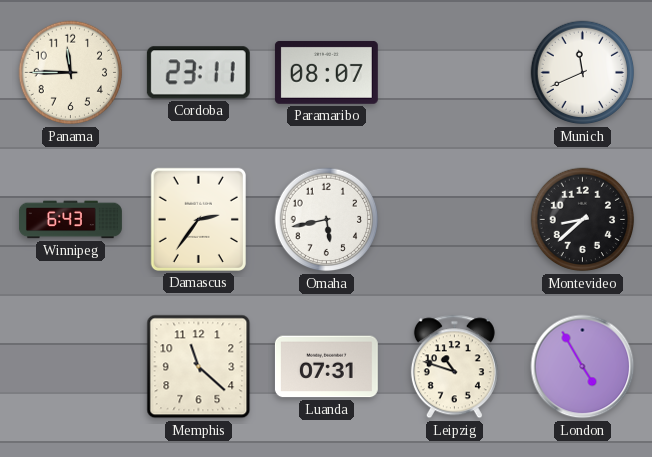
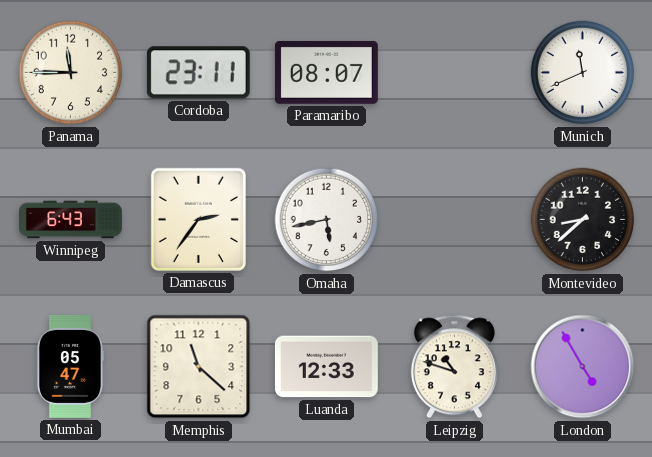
Mumbai: none -> 05:47 (70, 366)
Luanda: 07:31 -> 12:33 (326, 367)
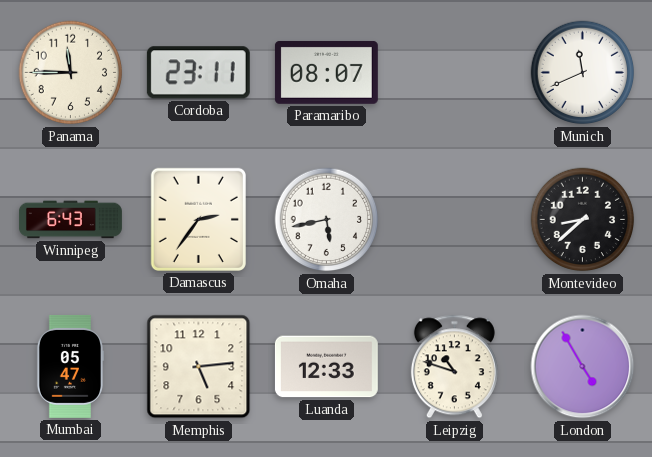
Memphis: 11:22 -> 5:14 (199, 367)
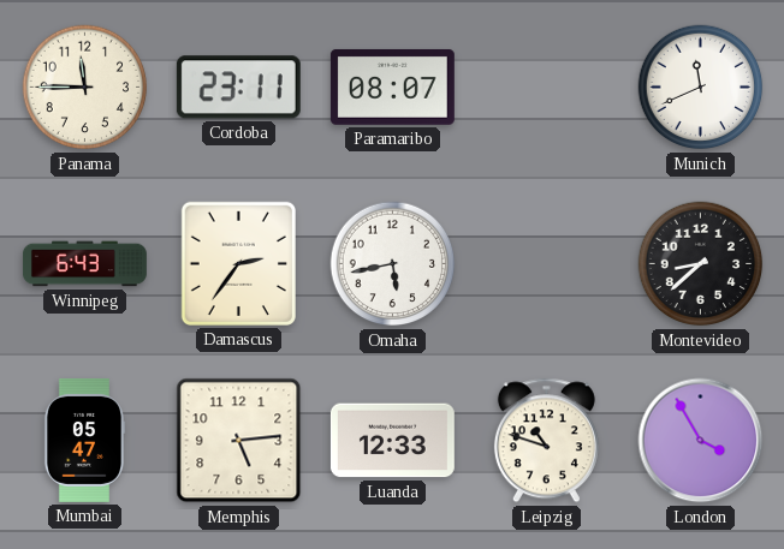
London: 4:55 -> 3:55 (701, 441)
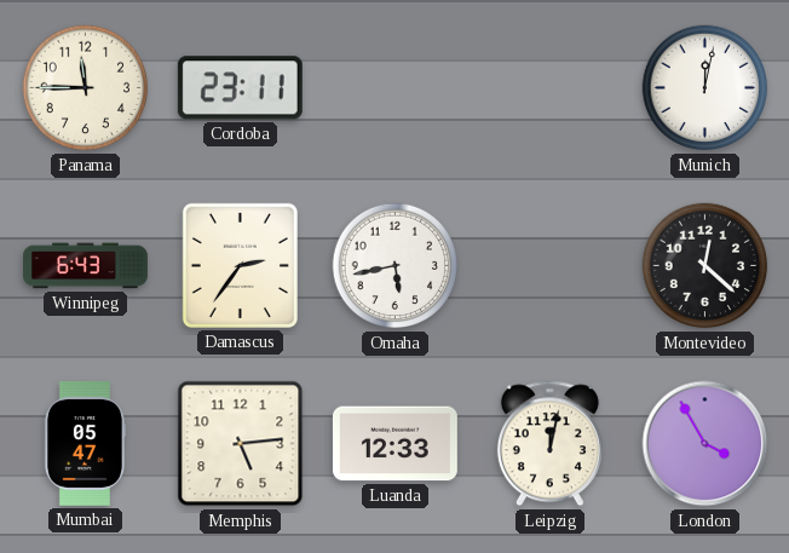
Paramaribo: 08:07 -> none (392, 86)
Munich: 11:41 -> 12:02 (706, 88)
Montevideo: 8:38 -> 12:22 (706, 266)
Leipzig: 10:48 -> 12:02 (549, 444)
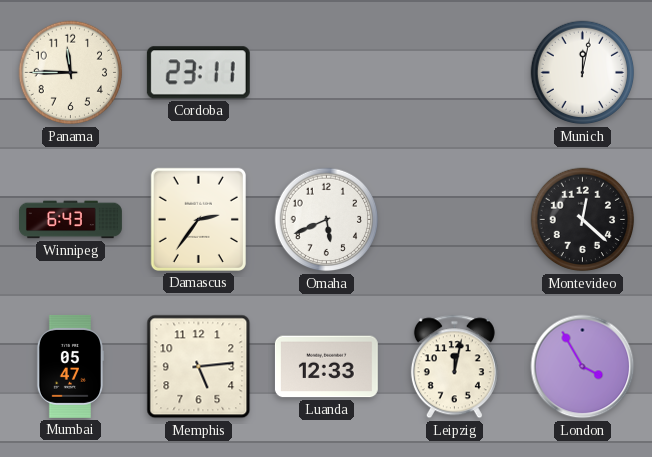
Omaha: 5:43 -> 5:41 (327, 220)
